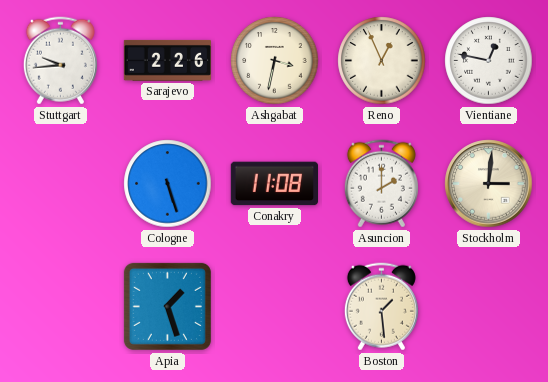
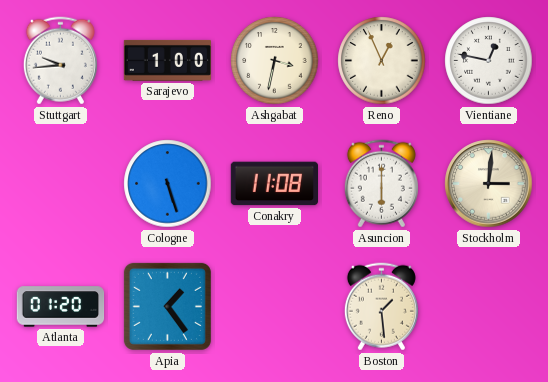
Sarajevo: 2:26 -> 1:00 (167, 60)
Asuncion: 2:00 -> 6:00 (381, 184)
Atlanta: none -> 01:20 (61, 307)
Apia: 1:27 -> 1:24 (167, 306)
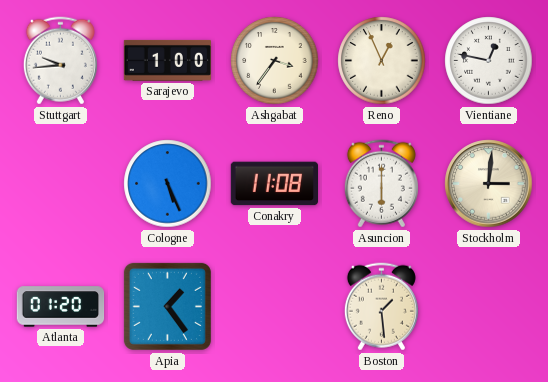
Ashgabat: 3:32 -> 3:36 (275, 61)
Cologne: 5:27 -> 5:26 (168, 184)
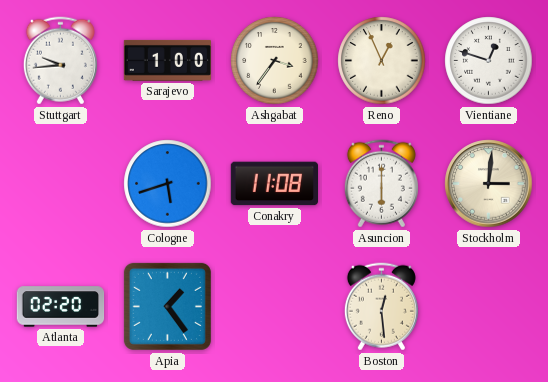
Vientiane: 12:47 -> 12:48 (489, 61)
Cologne: 5:26 -> 5:42 (168, 184)
Atlanta: 01:20 -> 02:20 (61, 307)
Boston: 1:29 -> 12:29 (381, 307)
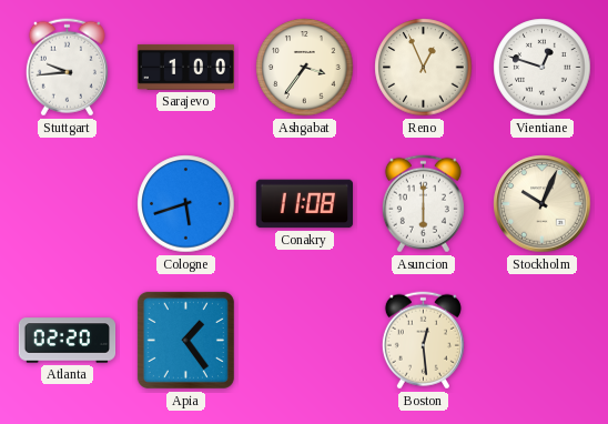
Stockholm: 3:01 -> 10:04 (543, 204)
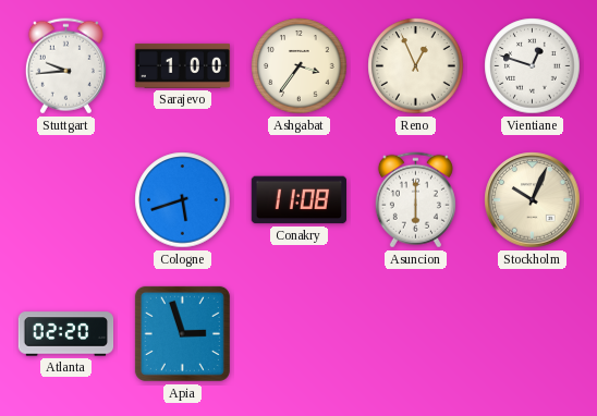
Apia: 1:24 -> 2:57 (182, 333)
Boston: 12:29 -> none (423, 341)
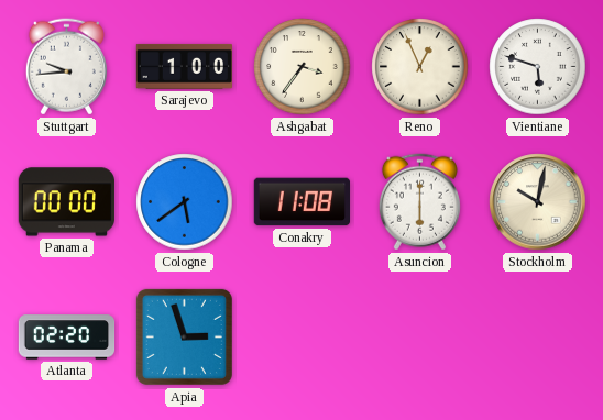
Vientiane: 12:48 -> 5:48 (538, 67)
Panama: none -> 00:00 (66, 202)
Cologne: 5:42 -> 5:39 (185, 202)
Stockholm: 10:04 -> 10:02 (538, 202)
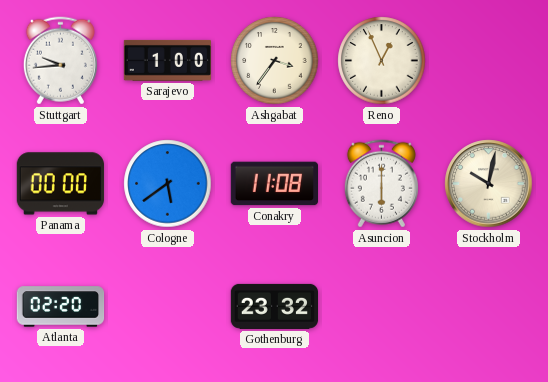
Vientiane: 5:48 -> none (538, 67)
Apia: 2:57 -> none (184, 336)
Gothenburg: none -> 23:32 (274, 306)
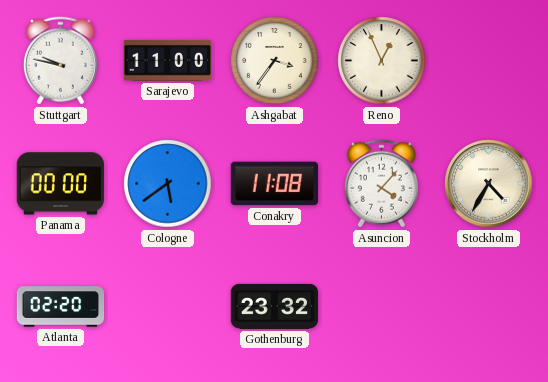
Stuttgart: 9:44 -> 9:47 (60, 61)
Sarajevo: 1:00 -> 11:00 (167, 60)
Asuncion: 6:00 -> 4:07 (381, 184)
Stockholm: 10:02 -> 4:35 (489, 184)
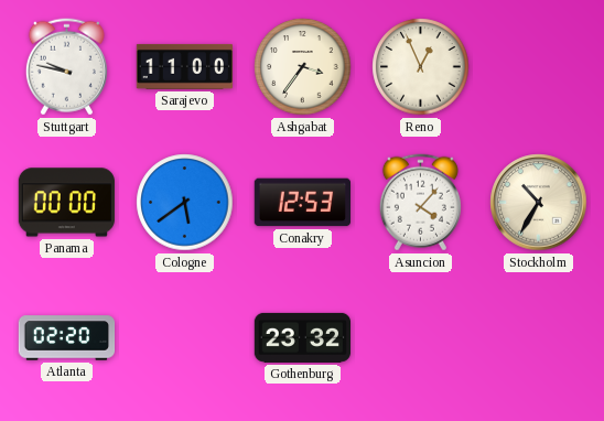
Conakry: 11:08 -> 12:53 (302, 203)
Stockholm: 4:35 -> 10:35 (539, 203)
